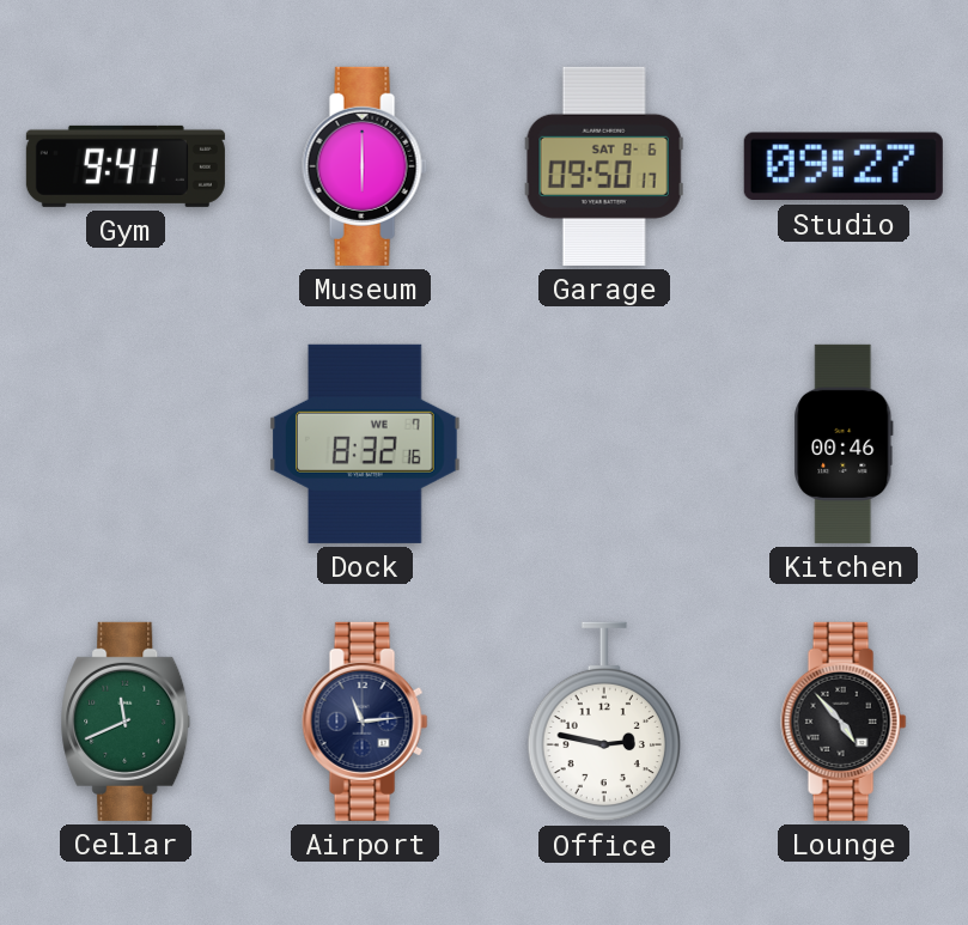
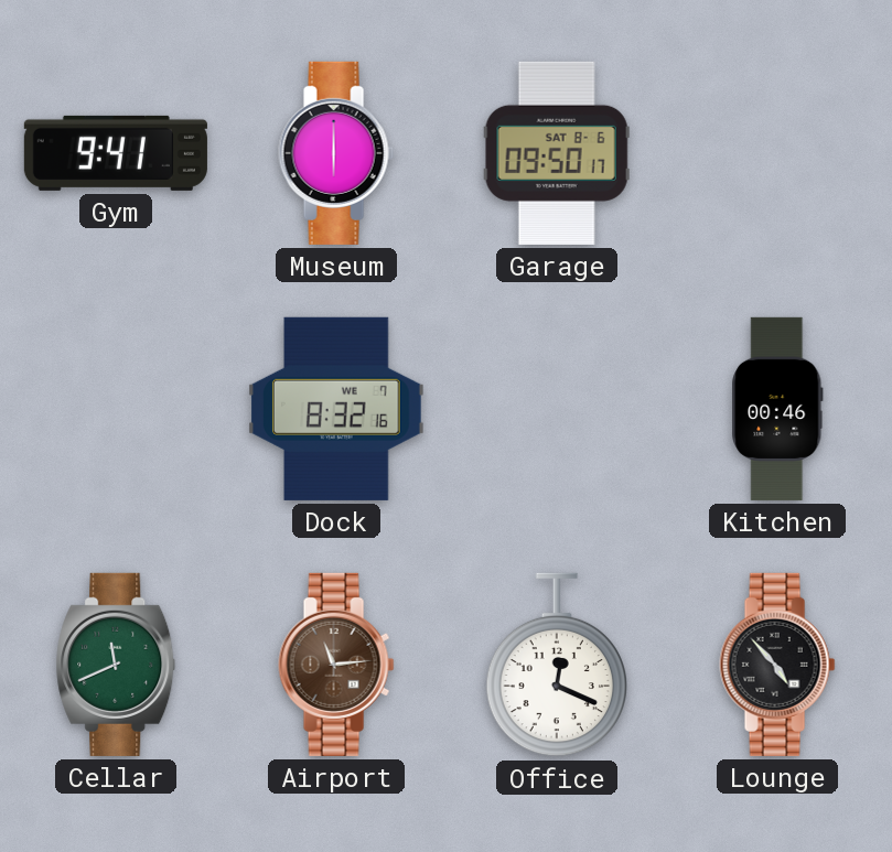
Studio: 09:27 -> none (844, 166)
Airport dial: navy -> brown (336, 665)
Office: 2:47 -> 12:19 (556, 665)
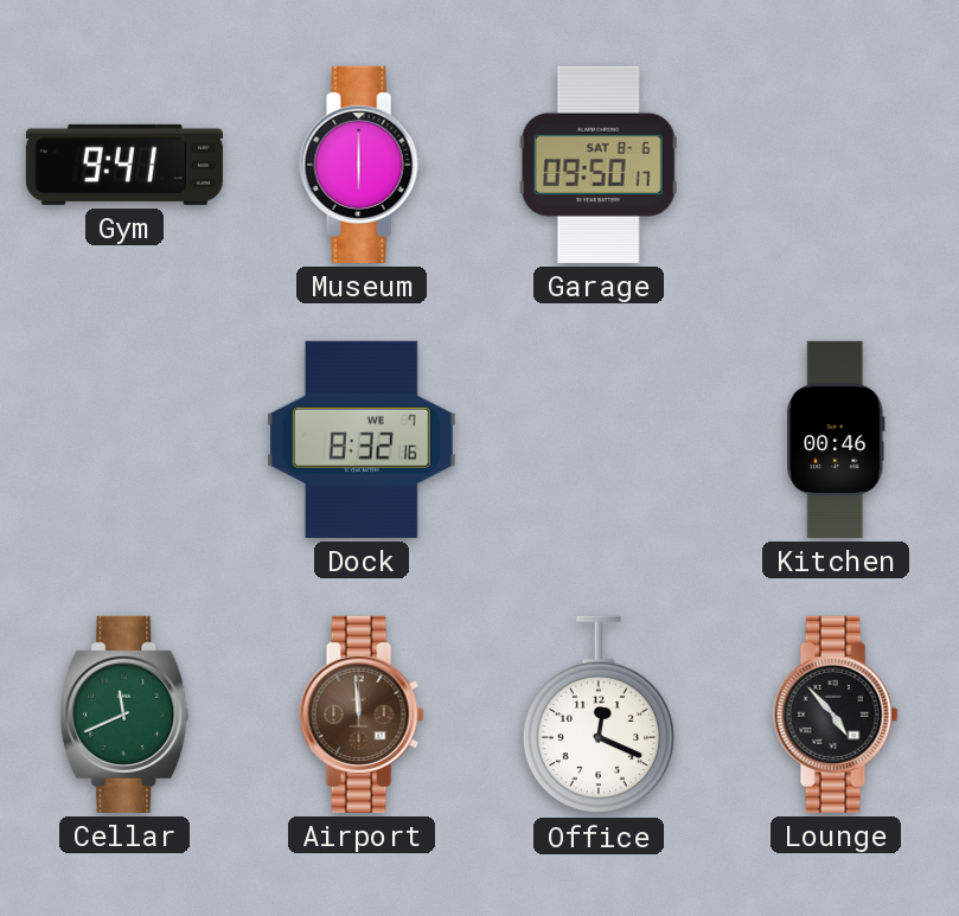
Airport: 11:14 -> 11:59 (362, 715)
